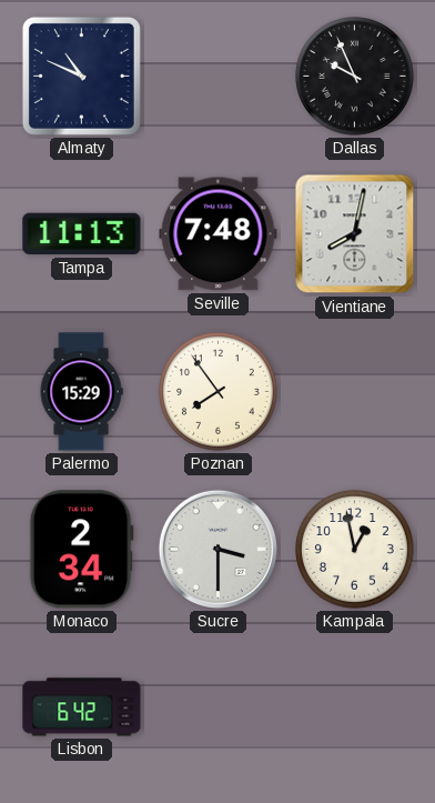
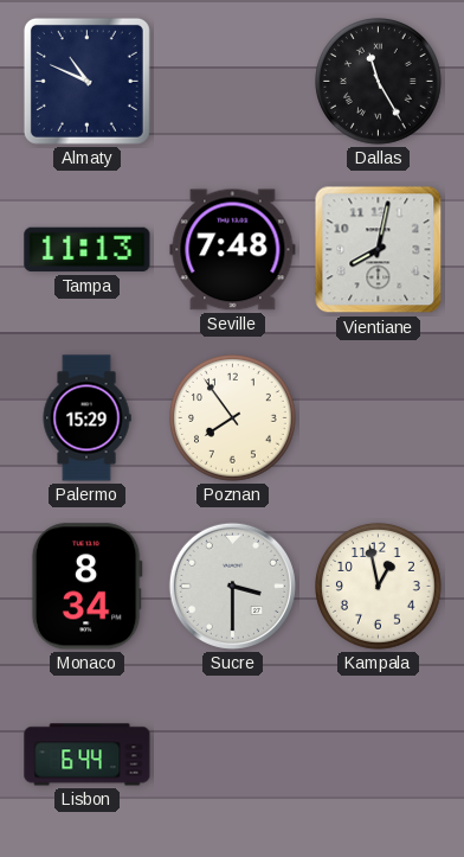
Dallas: 9:56 -> 11:25 (379, 82)
Monaco: 2:34 -> 8:34 (86, 587)
Lisbon: 6:42 -> 6:44 (88, 755)
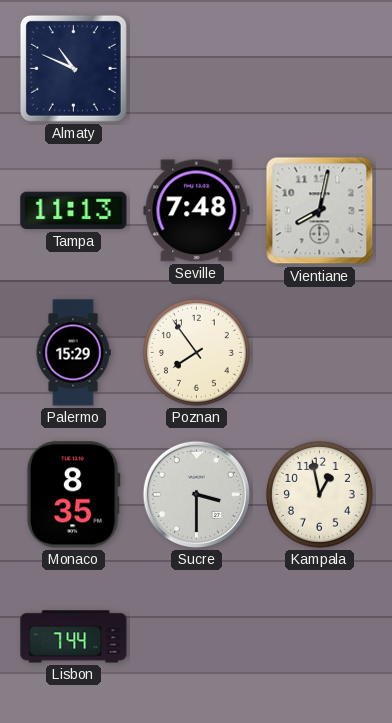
Dallas: 11:25 -> none (379, 82)
Monaco: 8:34 -> 8:35 (73, 495)
Lisbon: 6:44 -> 7:44 (74, 637)
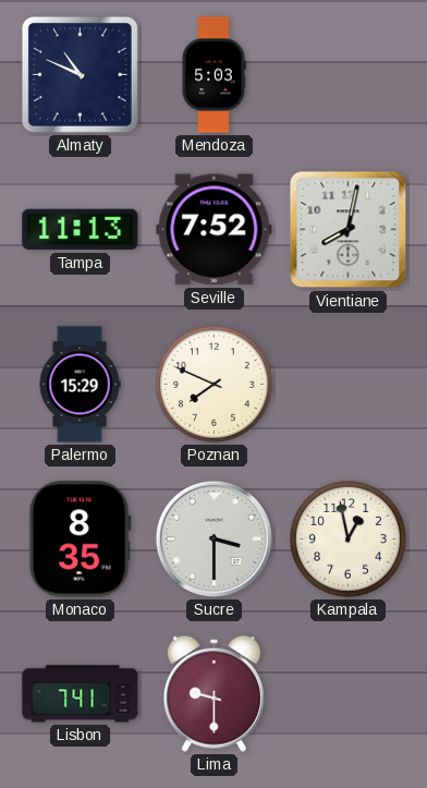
Mendoza: none -> 5:03 (213, 75)
Seville: 7:48 -> 7:52 (215, 230)
Poznan: 7:54 -> 7:49 (215, 385)
Lisbon: 7:44 -> 7:41 (81, 694)
Lima: none -> 9:30 (213, 693)
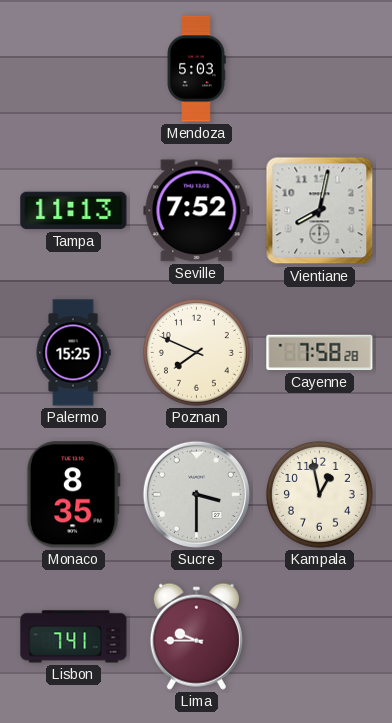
Almaty: 10:49 -> none (80, 74)
Palermo: 15:29 -> 15:25 (73, 353)
Cayenne: none -> 7:58 (320, 353)
Lima: 9:30 -> 9:45 (196, 636)
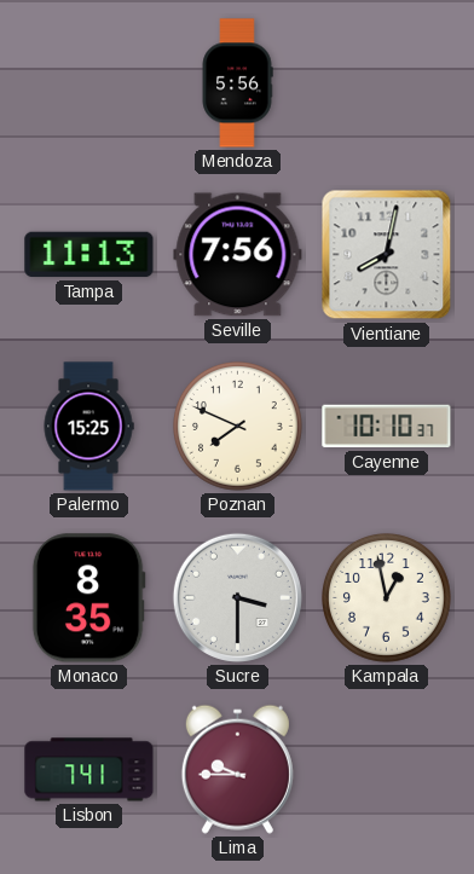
Mendoza: 5:03 -> 5:56 (237, 83)
Seville: 7:52 -> 7:56 (238, 255)
Cayenne: 7:58 -> 10:10 (387, 427)
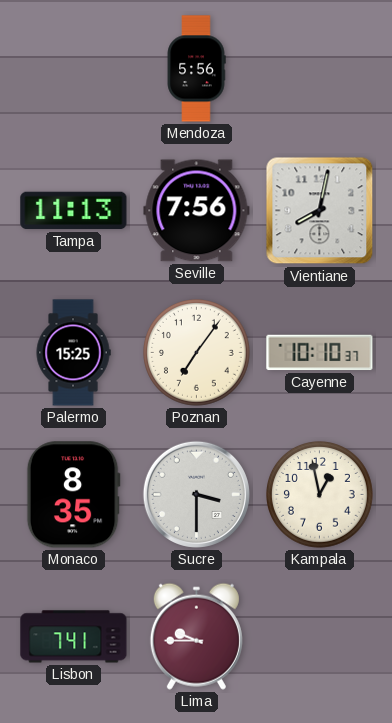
Poznan: 7:49 -> 7:06 (197, 353)
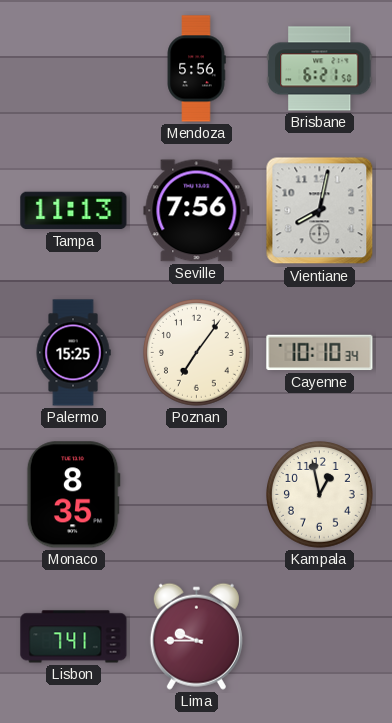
Brisbane: none -> 6:21 (320, 69)
Cayenne: 10:10:37 -> 10:10:34 (320, 353)
Sucre: 3:30 -> none (196, 494)
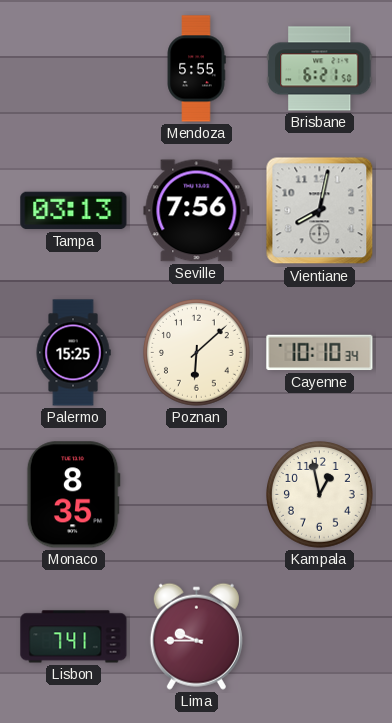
Mendoza: 5:56 -> 5:55 (196, 69)
Tampa: 11:13 -> 03:13 (74, 211)
Poznan: 7:06 -> 6:08 (197, 353)
